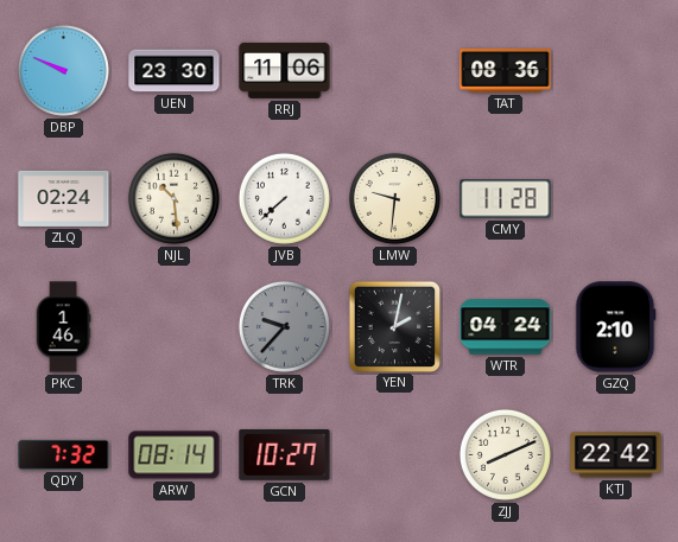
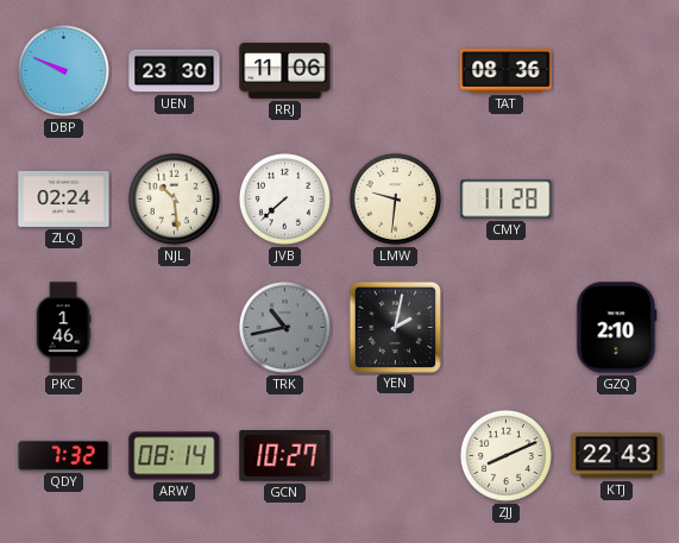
TRK: 9:37 -> 10:43 (284, 327)
WTR: 04:24 -> none (506, 327)
KTJ: 22:42 -> 22:43 (617, 456)
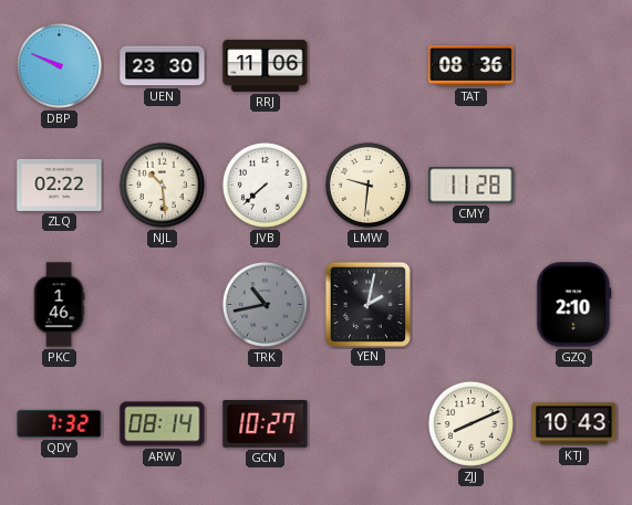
ZLQ: 02:24 -> 02:22 (60, 185)
KTJ: 22:43 -> 10:43 (574, 424)
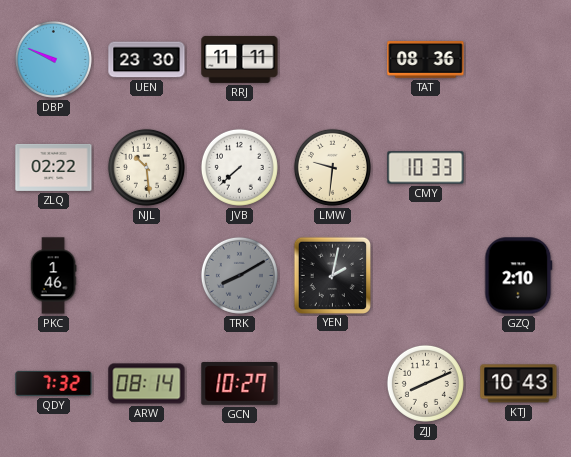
RRJ: 11:06 -> 11:11 (240, 59)
CMY: 11:28 -> 10:33 (426, 168)
TRK: 10:43 -> 8:10 (239, 275)
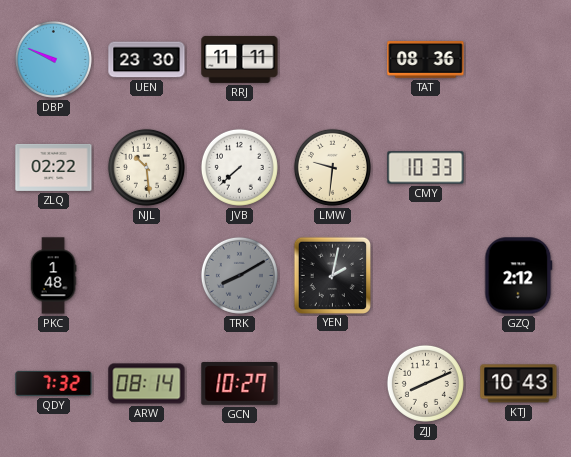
PKC: 1:46 -> 1:48 (53, 276)
GZQ: 2:10 -> 2:12 (519, 276)
